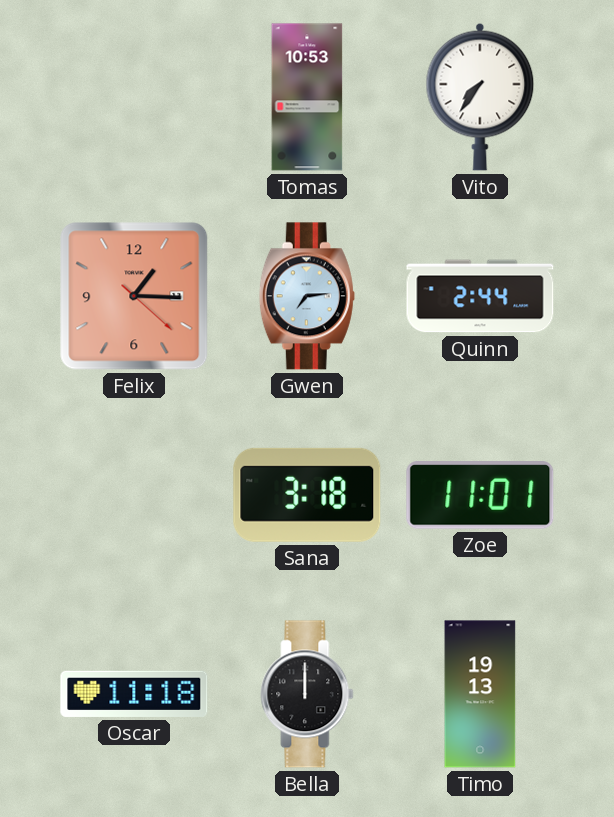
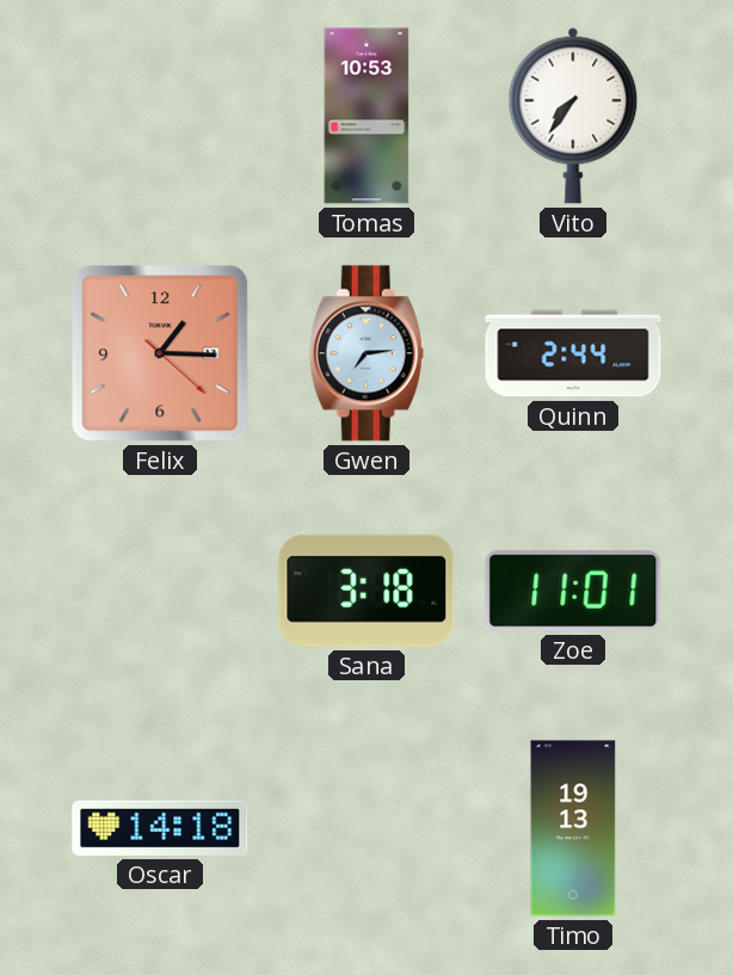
Oscar: 11:18 -> 14:18 (160, 828)
Bella: 12:00 -> none (307, 694)
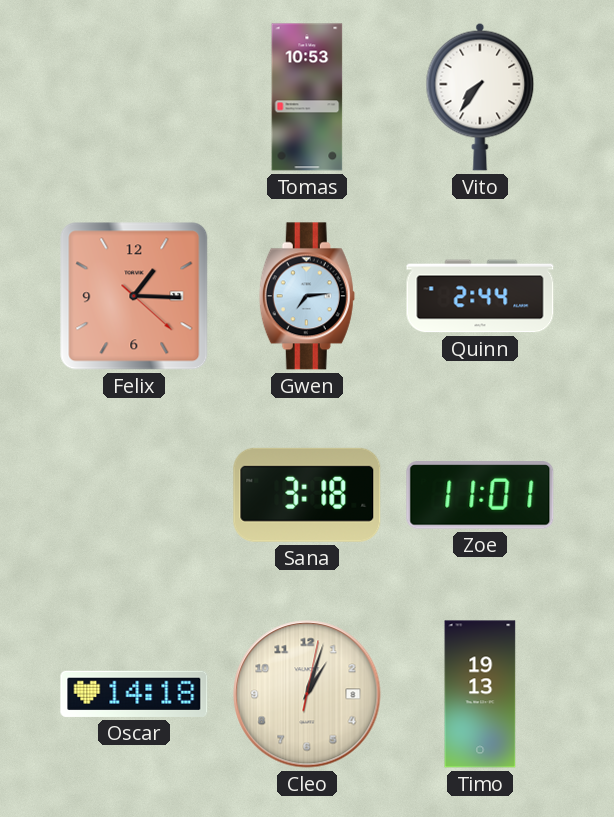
Cleo: none -> 1:03 (307, 694)
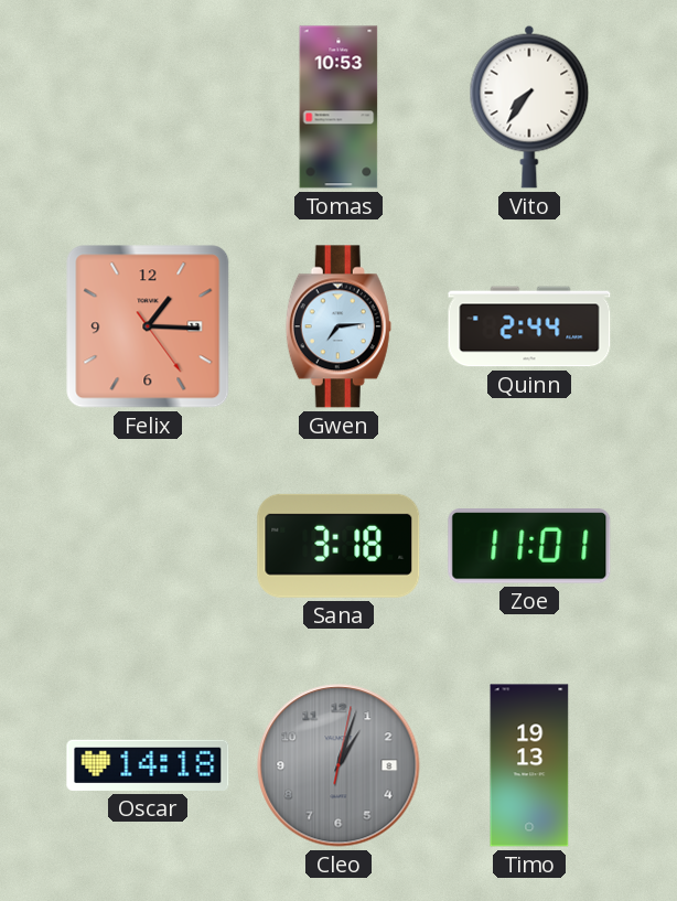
Felix: 1:15:22 -> 1:15:24 (148, 326)
Cleo dial: cream -> grey (338, 765)
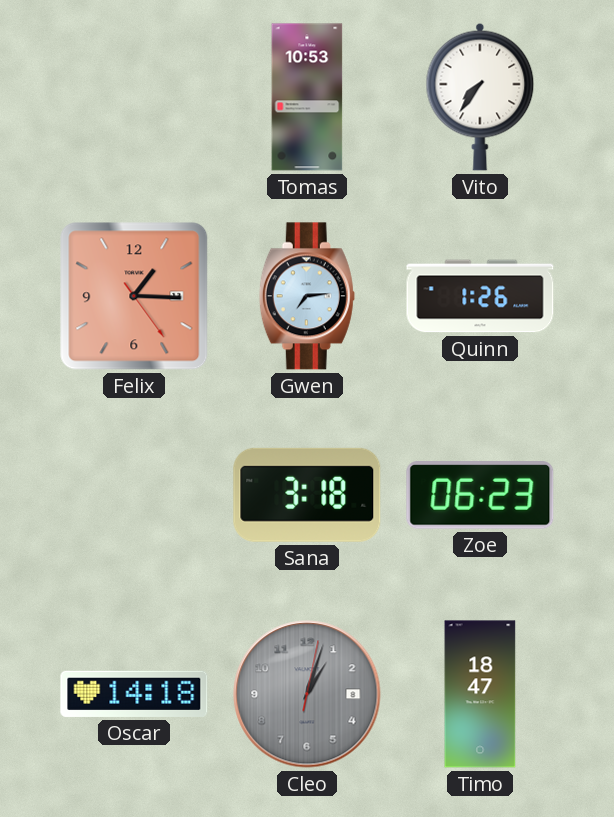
Quinn: 2:44 -> 1:26 (480, 296)
Zoe: 11:01 -> 06:23 (480, 495)
Timo: 19:13 -> 18:47 (480, 694)
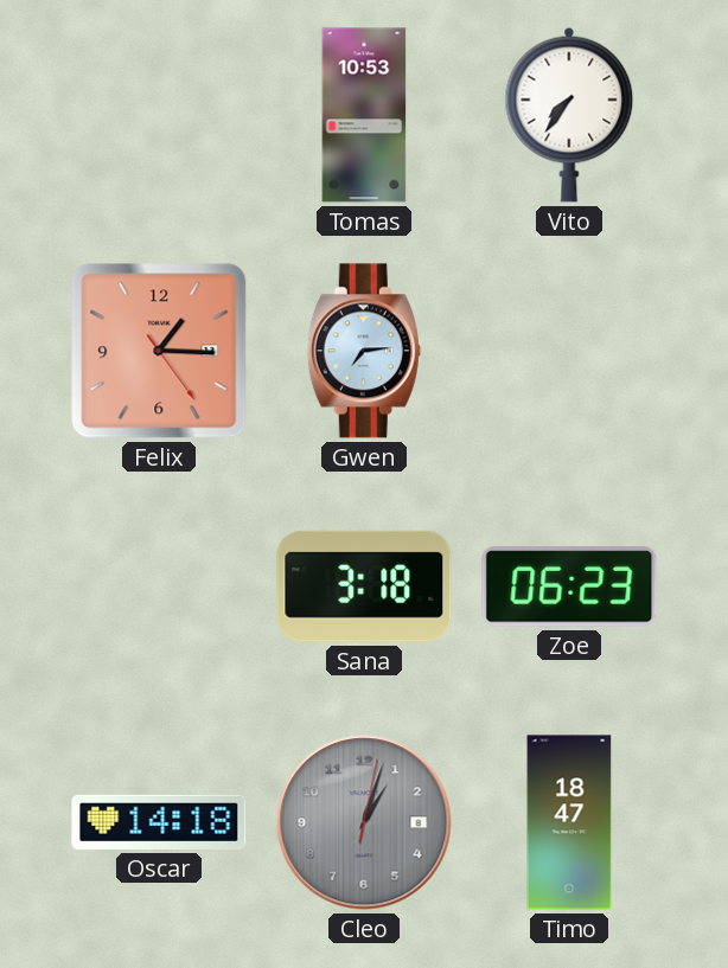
Quinn: 1:26 -> none (480, 296)
